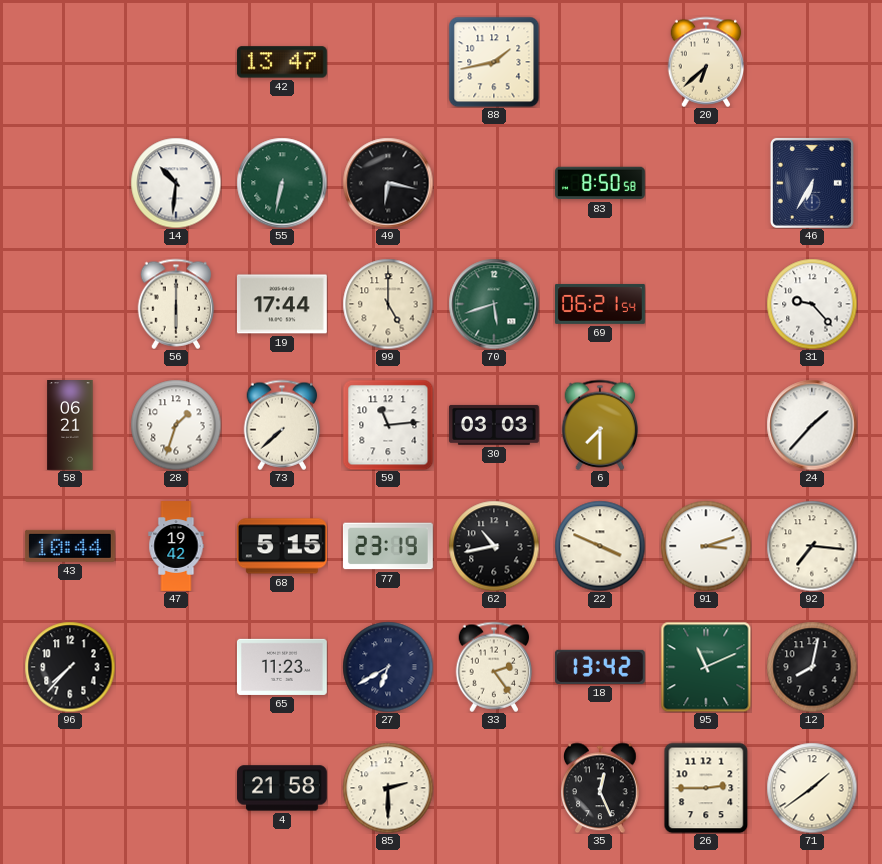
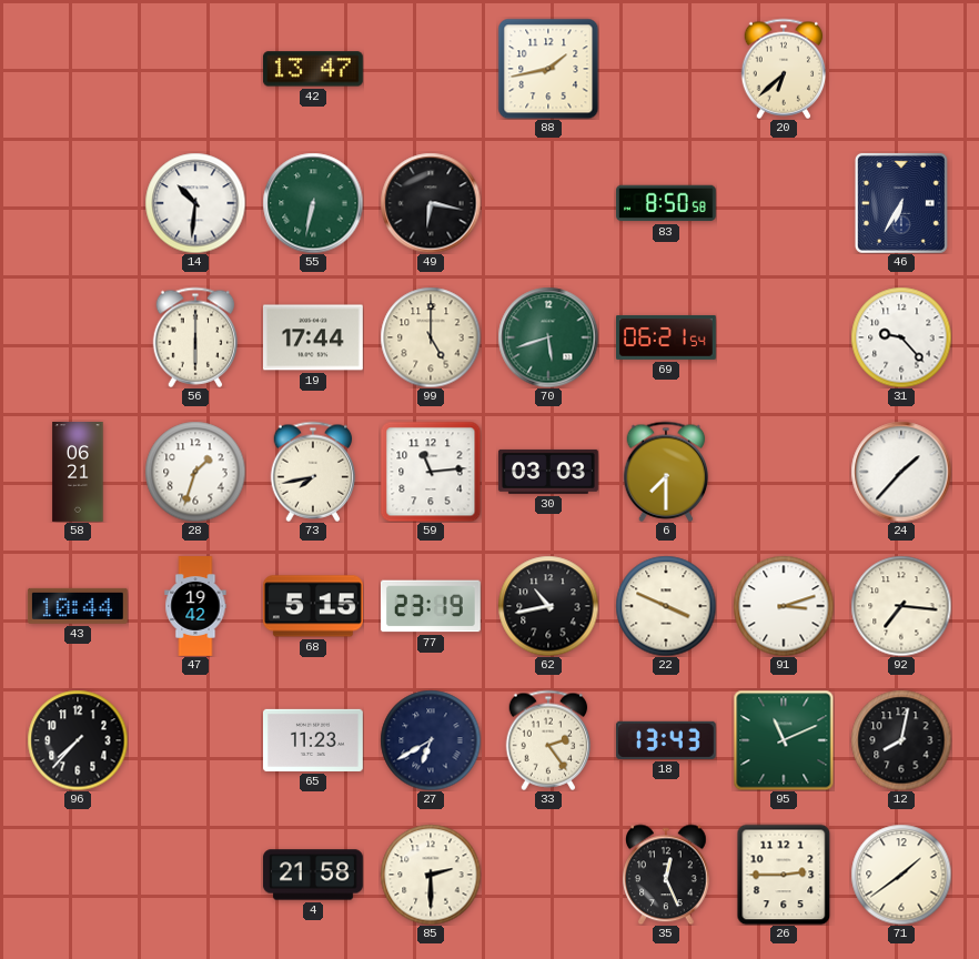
73: 7:38 -> 7:43 (313, 472)
18: 13:42 -> 13:43 (666, 740)
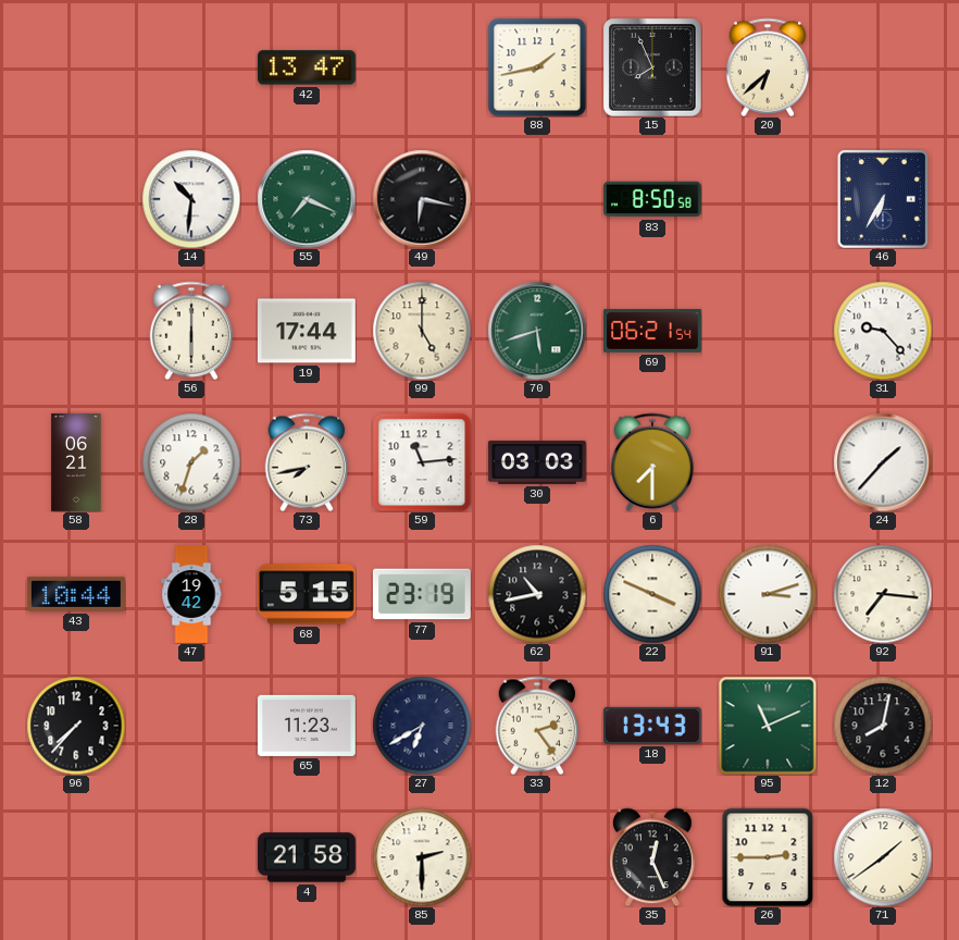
15: none -> 7:56 (652, 67)
55: 6:32 -> 7:19 (307, 199)
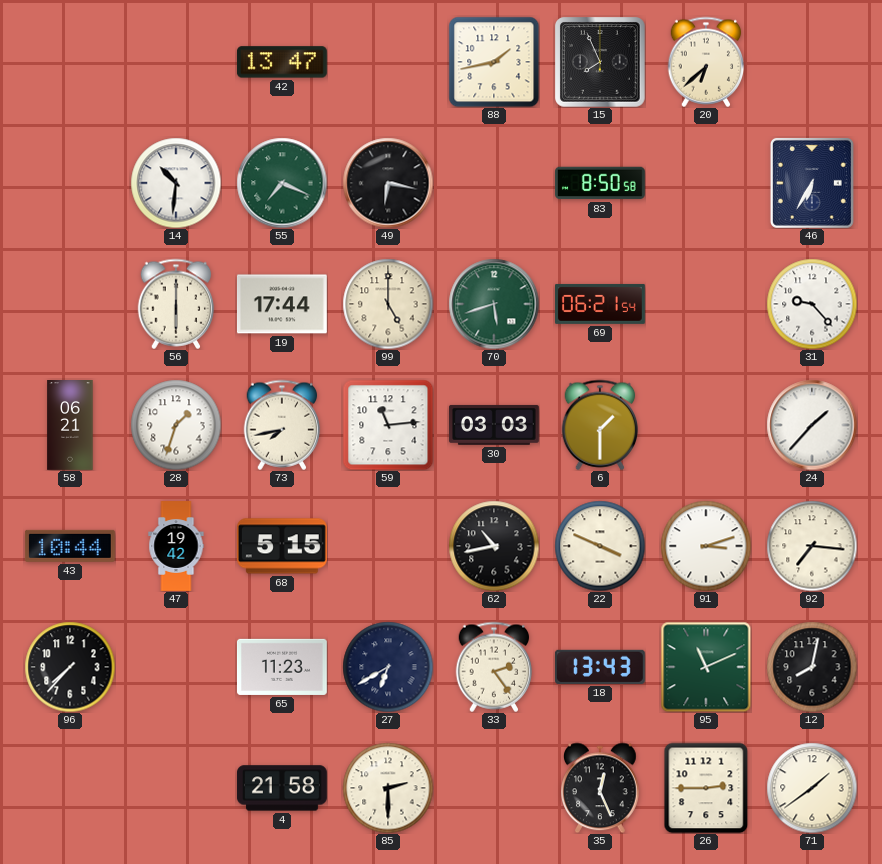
6: 7:30 -> 1:30 (600, 425)
77: 23:19 -> none (422, 594)
